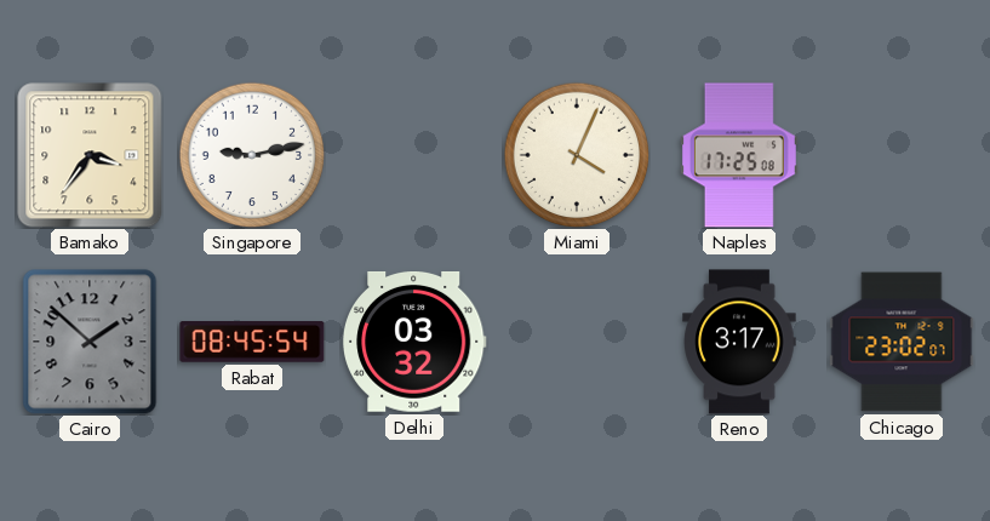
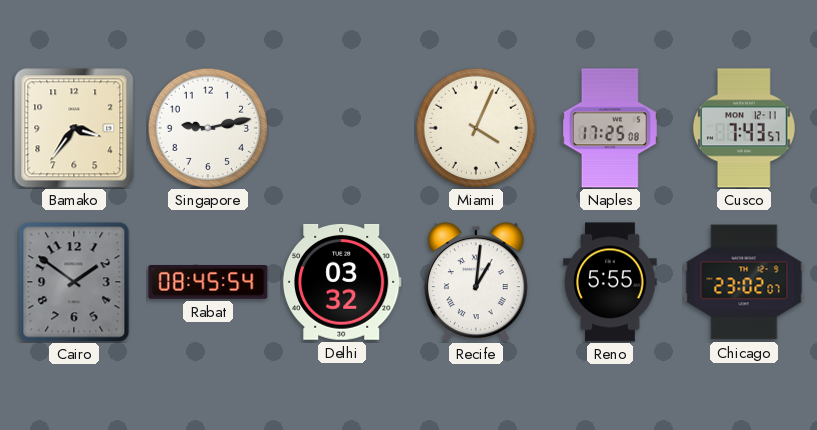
Cusco: none -> 7:43 (744, 128)
Cairo: 1:52 -> 1:51 (74, 282)
Recife: none -> 1:01 (476, 282)
Reno: 3:17 -> 5:55 (610, 282)
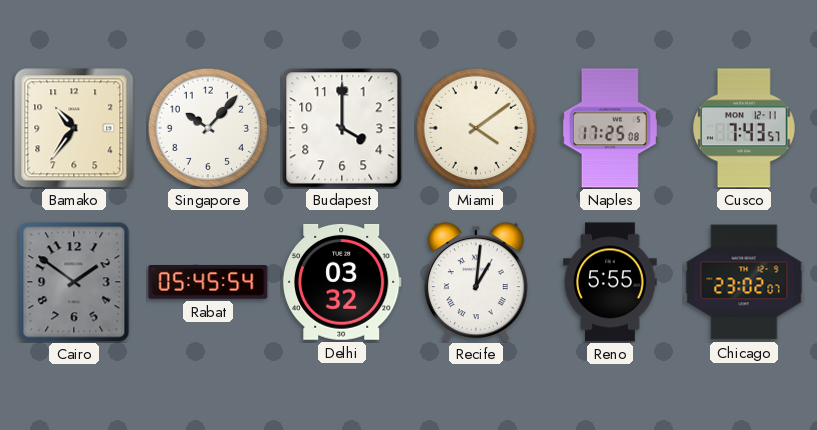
Bamako: 3:36 -> 10:36 (74, 128)
Singapore: 9:13 -> 10:07 (208, 128)
Budapest: none -> 4:00 (342, 128)
Miami: 4:04 -> 4:09 (476, 128)
Rabat: 08:45 -> 05:45 (208, 283)
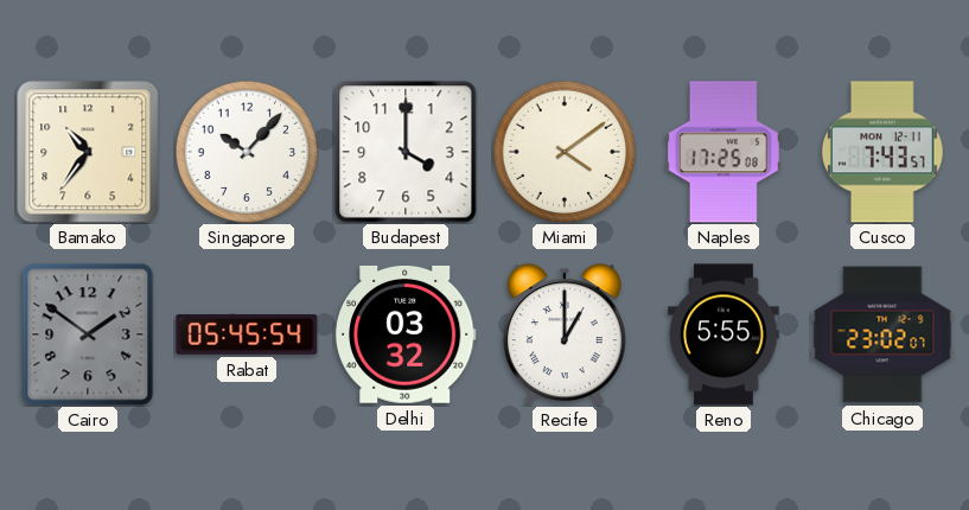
Recife: 1:01 -> 1:00 (565, 334)
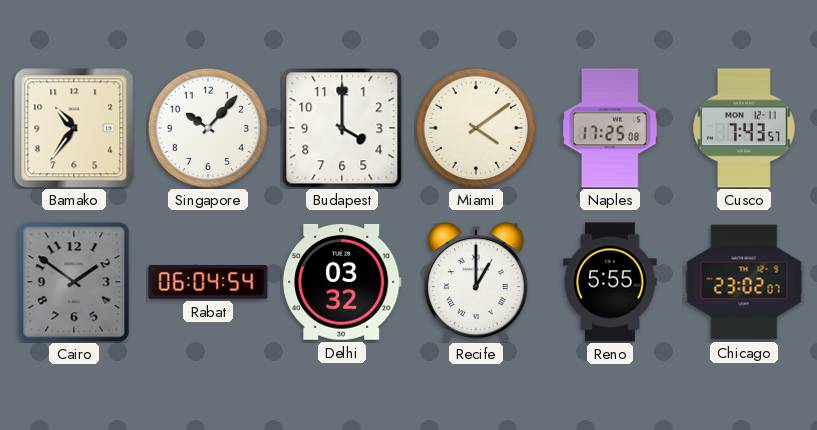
Rabat: 05:45 -> 06:04 (208, 283)
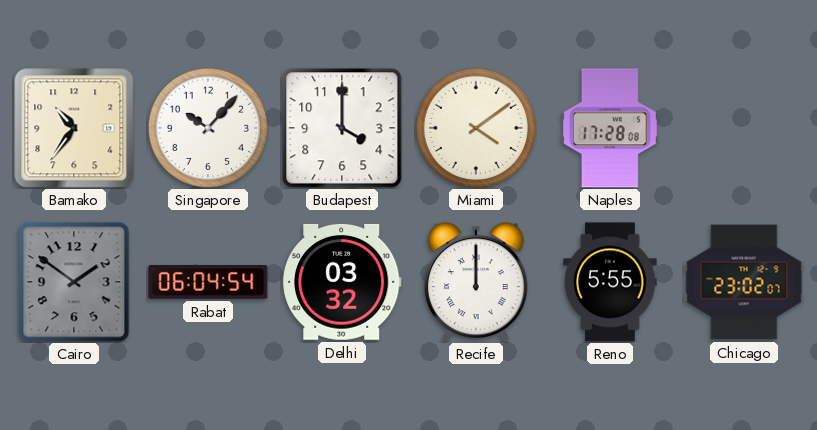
Naples: 17:25 -> 17:28 (610, 128)
Cusco: 7:43 -> none (744, 128)
Recife: 1:00 -> 12:00 (476, 282)
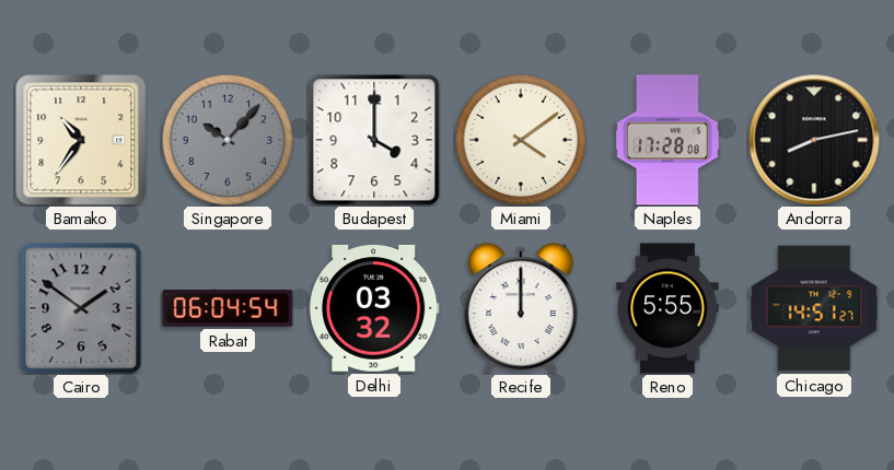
Singapore dial: white -> grey (228, 140)
Andorra: none -> 8:13 (814, 140)
Chicago: 23:02 -> 14:51 (814, 308)
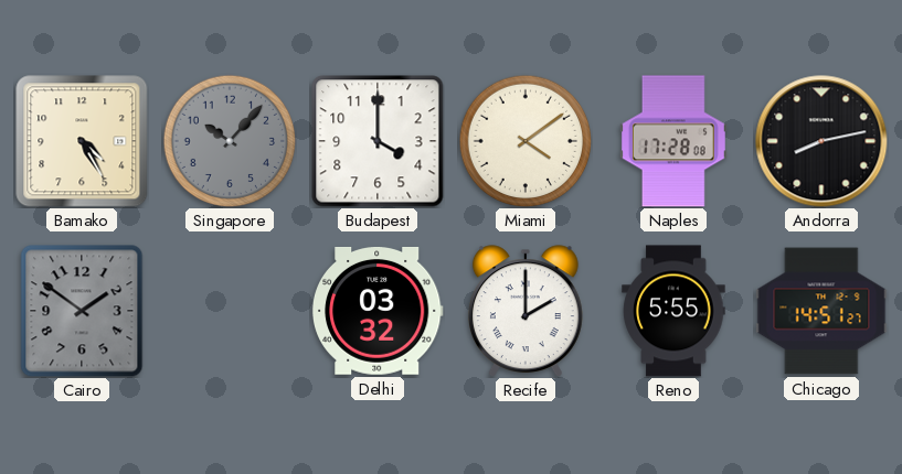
Bamako: 10:36 -> 4:25 (82, 141)
Rabat: 06:04 -> none (228, 309)
Recife: 12:00 -> 2:00 (526, 311)
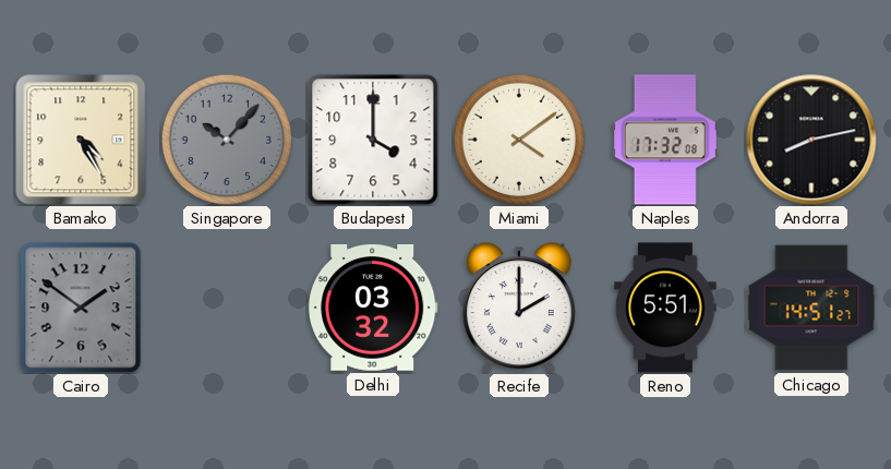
Naples: 17:28 -> 17:32 (665, 140)
Reno: 5:55 -> 5:51 (665, 308)
